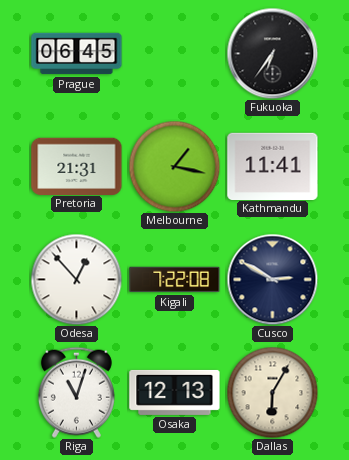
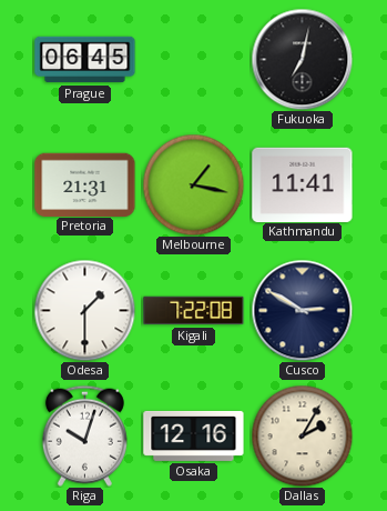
Fukuoka: 6:36 -> 7:02 (302, 59)
Odesa: 12:53 -> 1:30 (84, 310)
Riga: 11:03 -> 10:03 (84, 435)
Osaka: 12:13 -> 12:16 (194, 435)
Dallas: 6:05 -> 2:05 (302, 435)
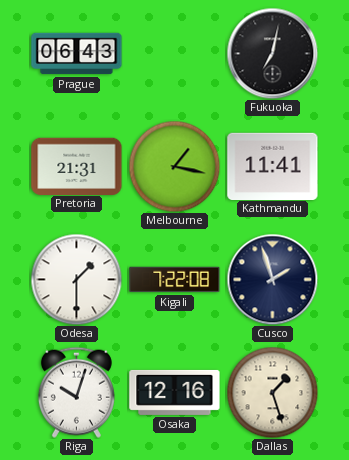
Prague: 06:45 -> 06:43 (77, 54)
Cusco: 2:50 -> 1:57 (272, 279)
Dallas: 2:05 -> 1:27 (272, 392)
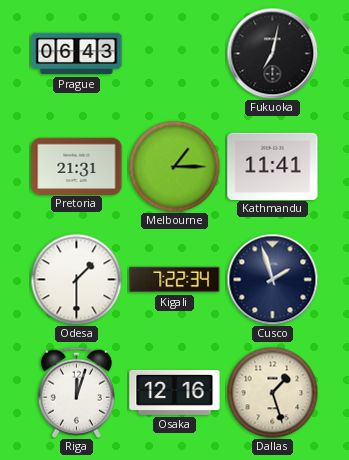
Melbourne: 1:17 -> 1:15 (174, 166)
Kigali: 7:22:08 -> 7:22:34 (175, 280)
Riga: 10:03 -> 12:03 (76, 392)
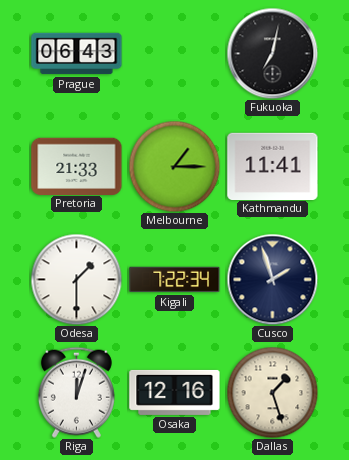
Pretoria: 21:31 -> 21:33 (77, 166)
